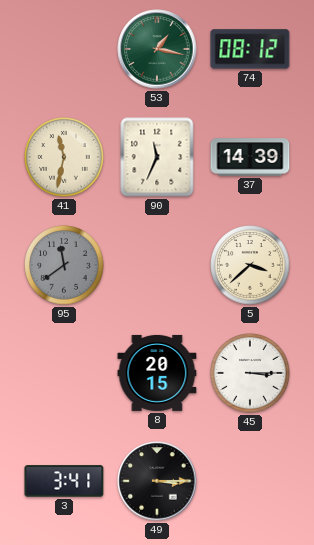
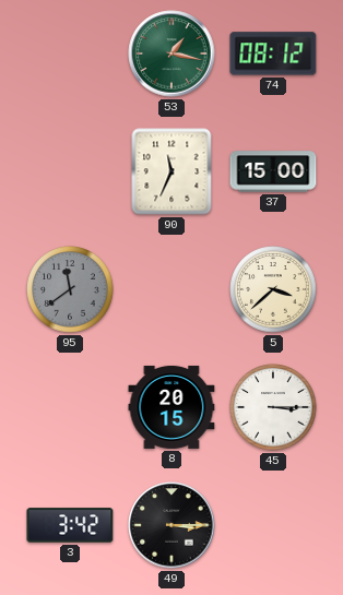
41: 11:32 -> none (64, 157)
37: 14:39 -> 15:00 (273, 171)
3: 3:41 -> 3:42 (70, 525)
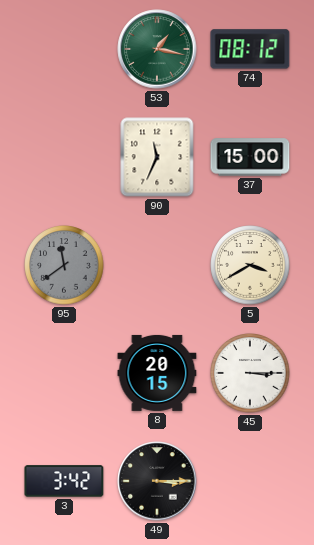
5: 3:38 -> 3:40 (250, 265)
